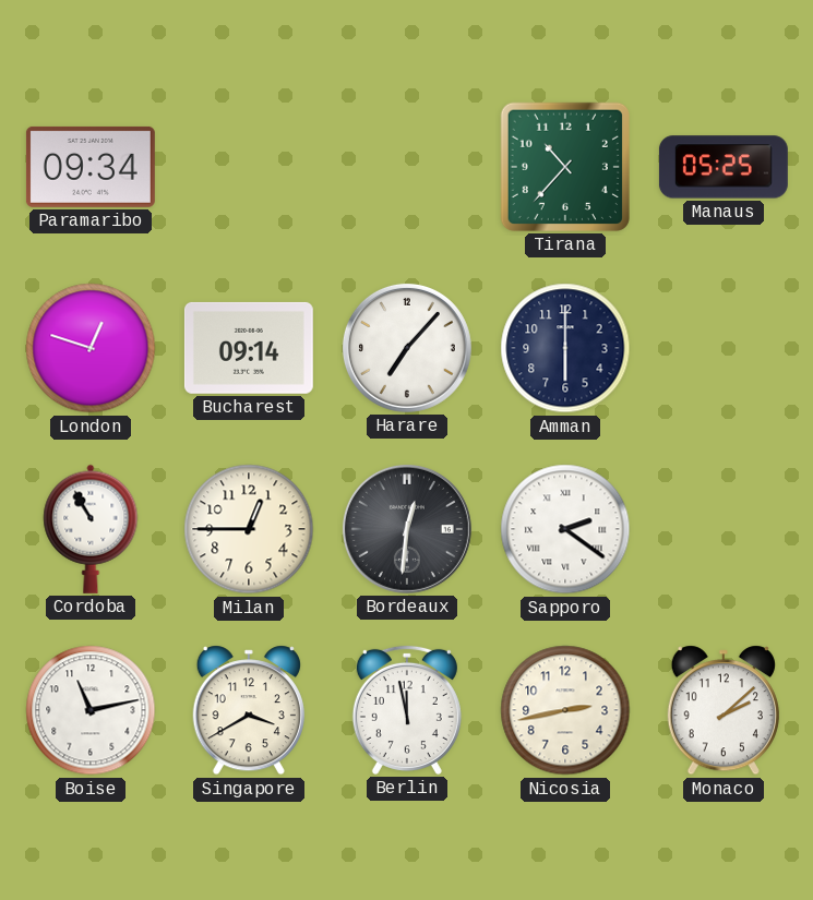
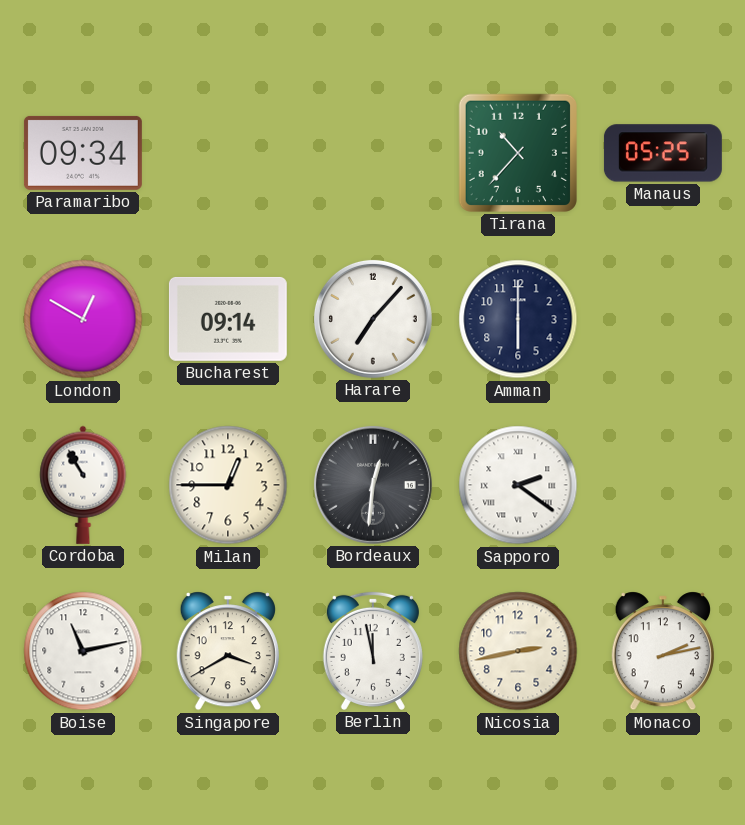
London: 12:48 -> 12:50 (83, 319)
Monaco: 2:08 -> 2:13 (663, 651)
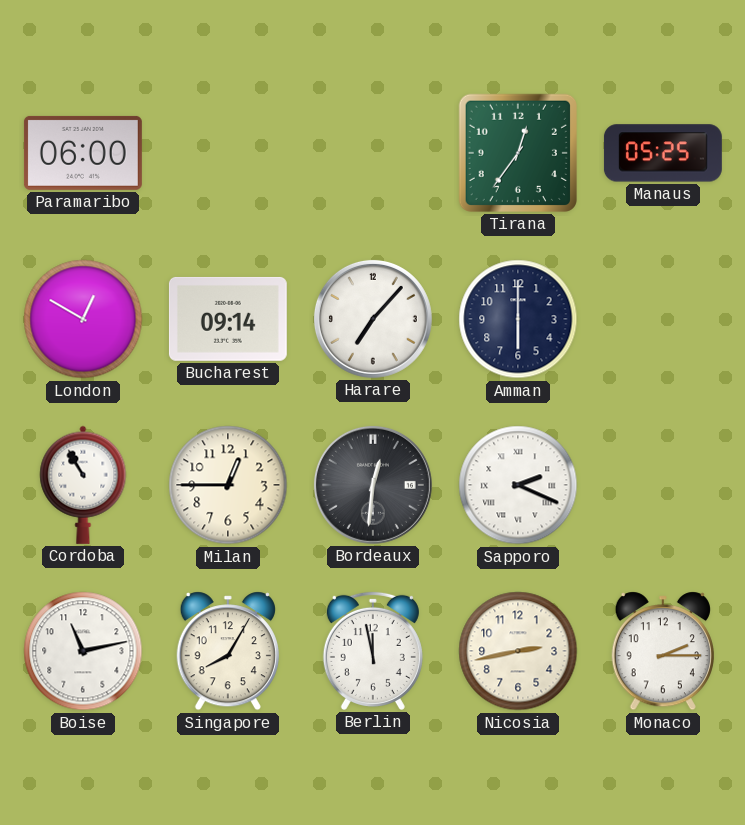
Paramaribo: 09:34 -> 06:00 (83, 153)
Tirana: 10:37 -> 12:36 (518, 153)
Sapporo: 2:21 -> 2:19 (518, 485)
Singapore: 3:40 -> 8:05 (228, 651)
Monaco: 2:13 -> 2:15 (663, 651)
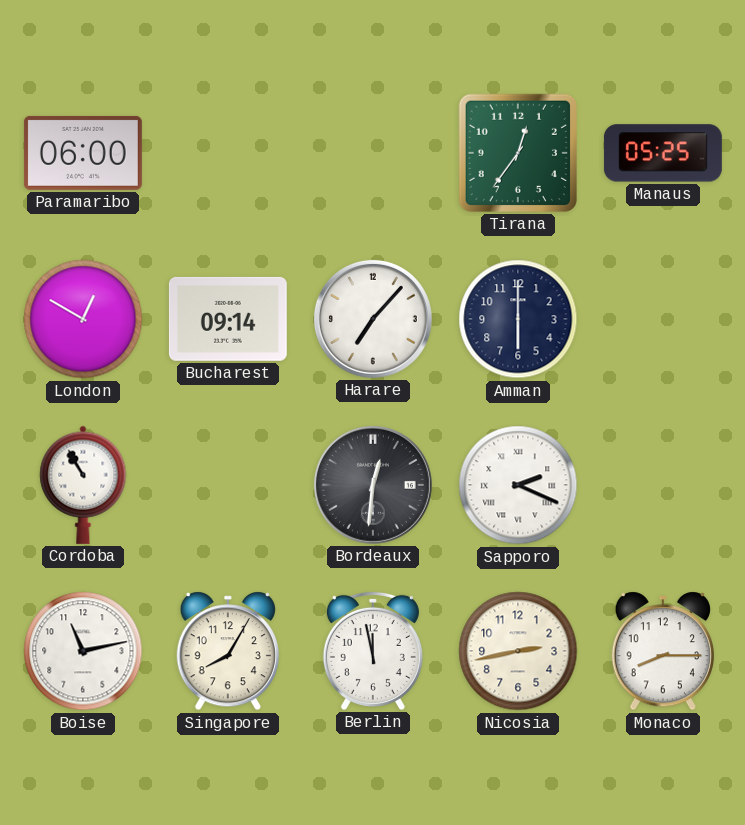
Milan: 12:45 -> none (228, 485)
Monaco: 2:15 -> 8:15 (663, 651)
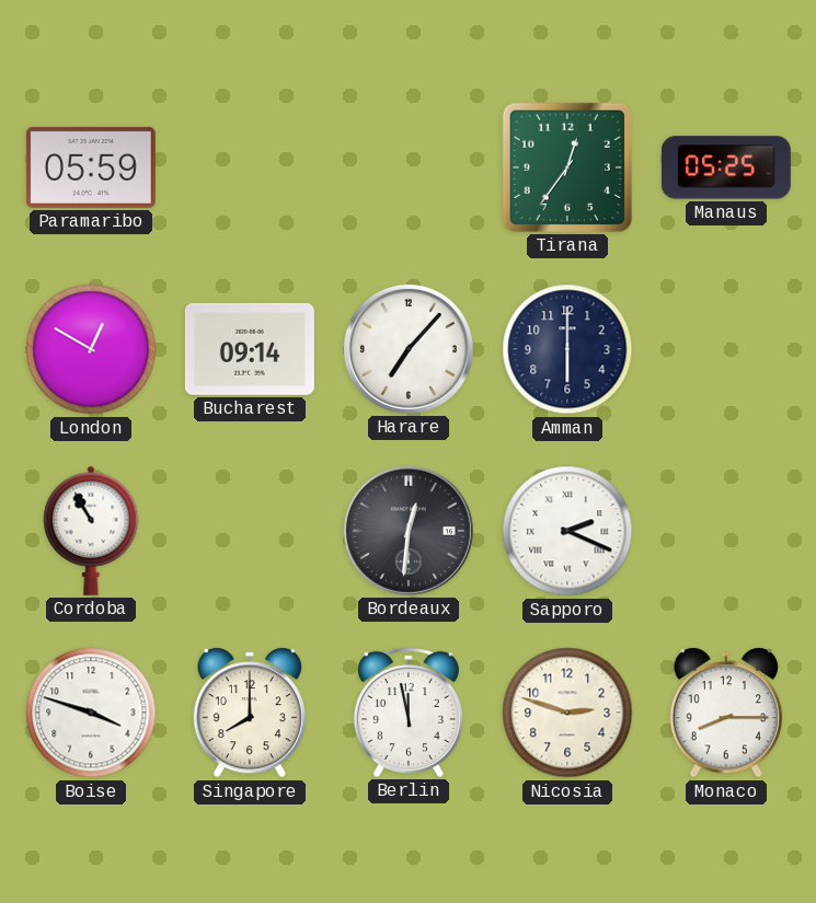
Paramaribo: 06:00 -> 05:59 (91, 167)
Boise: 11:13 -> 3:48 (91, 713)
Singapore: 8:05 -> 8:00 (250, 713)
Nicosia: 2:43 -> 2:48 (567, 713)
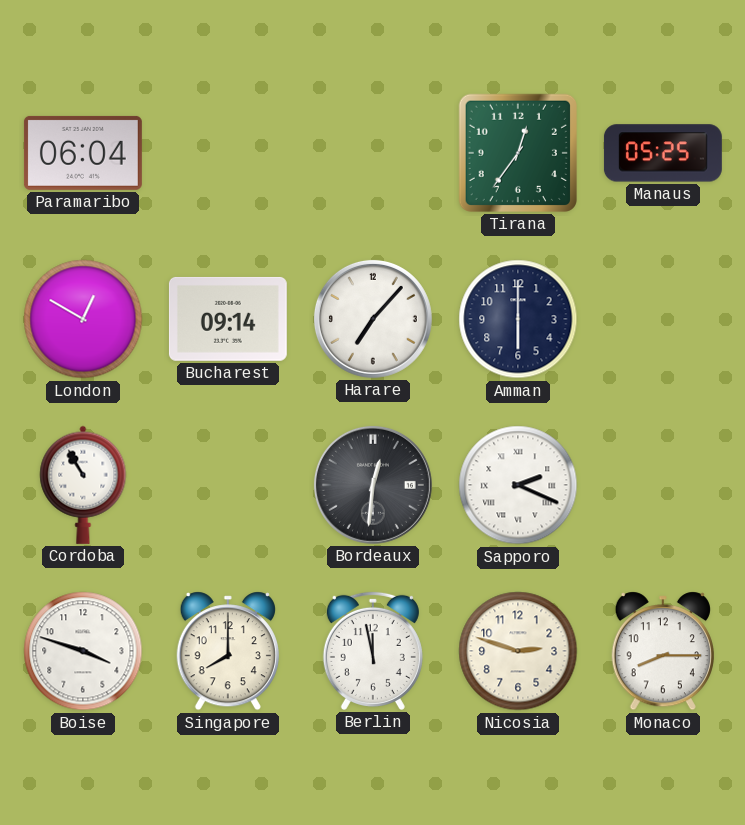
Paramaribo: 05:59 -> 06:04 (83, 153)
